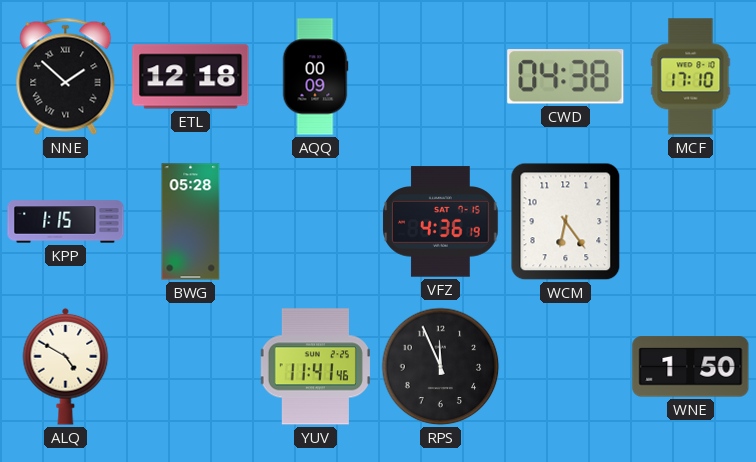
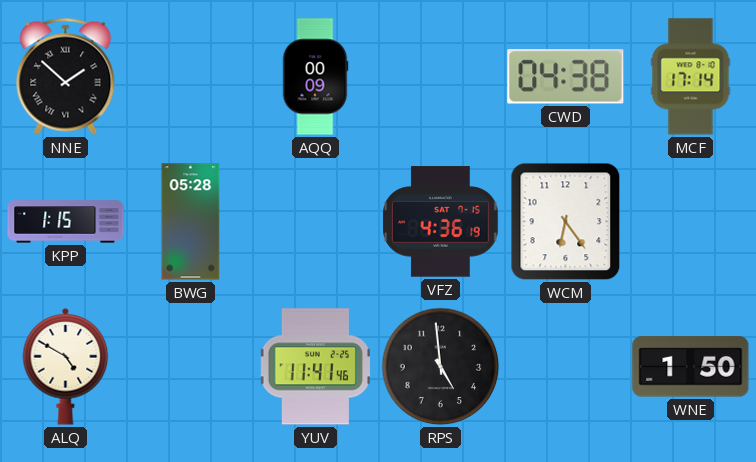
ETL: 12:18 -> none (191, 77)
MCF: 17:10 -> 17:14 (691, 77)
RPS: 11:56 -> 4:59 (441, 367)
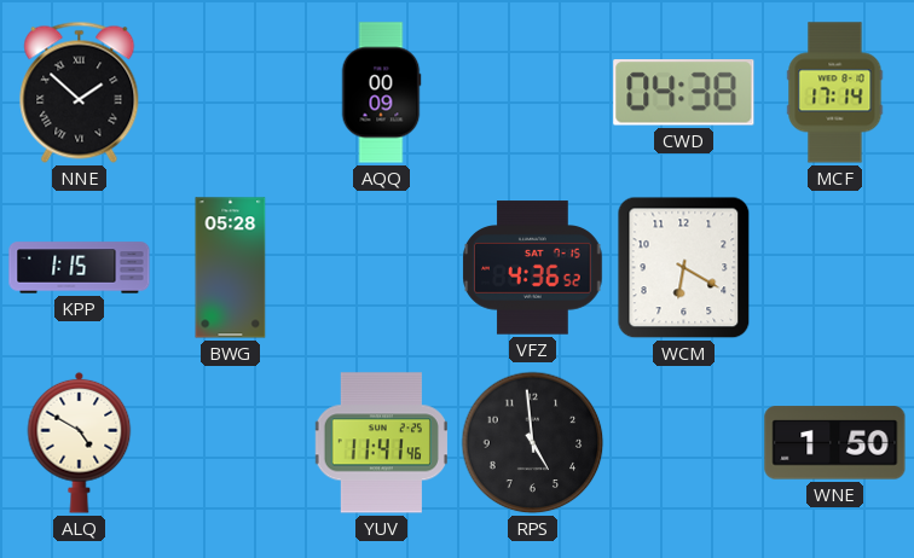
VFZ: 4:36:19 -> 4:36:52 (533, 268)
WCM: 6:24 -> 6:20 (684, 268)
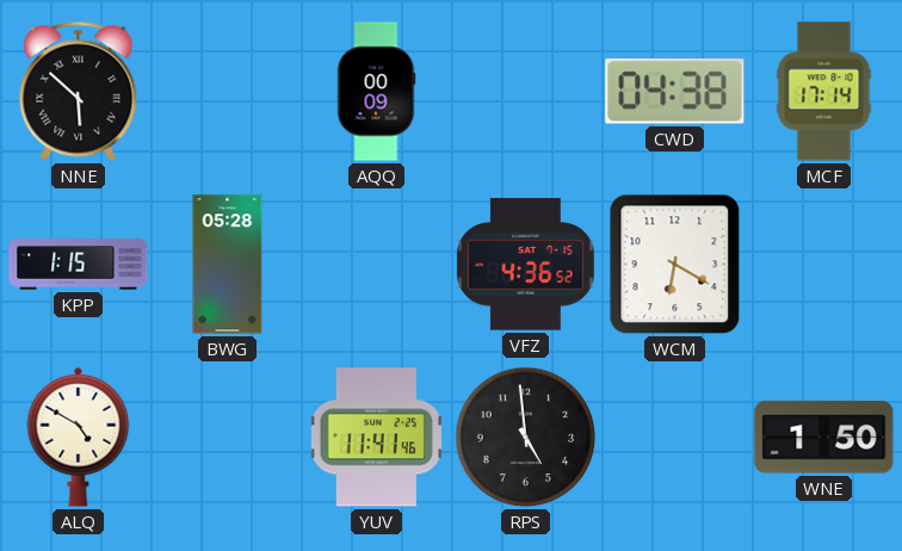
NNE: 1:52 -> 5:52 (79, 91)
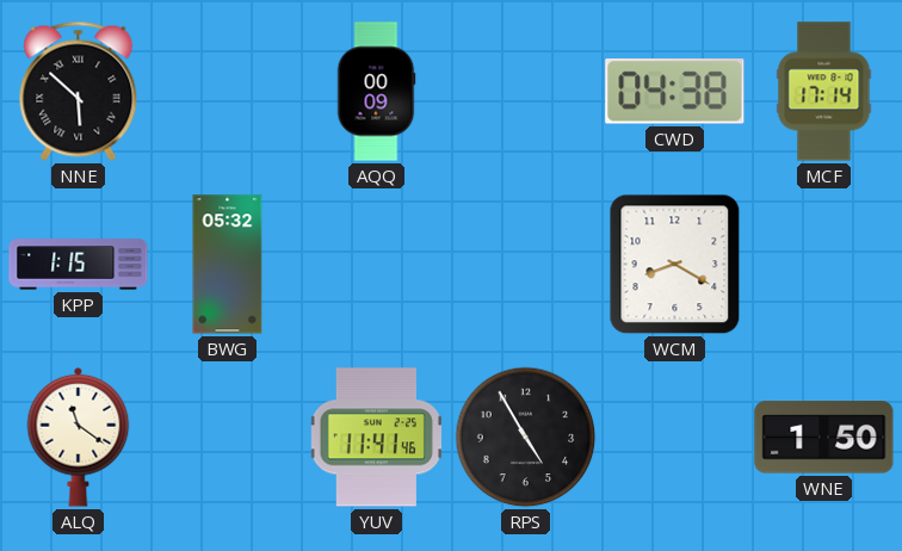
BWG: 05:28 -> 05:32 (228, 265)
VFZ: 4:36 -> none (526, 265)
WCM: 6:20 -> 8:20 (675, 265)
ALQ: 4:50 -> 11:21 (79, 437)
RPS: 4:59 -> 4:55 (526, 438)
